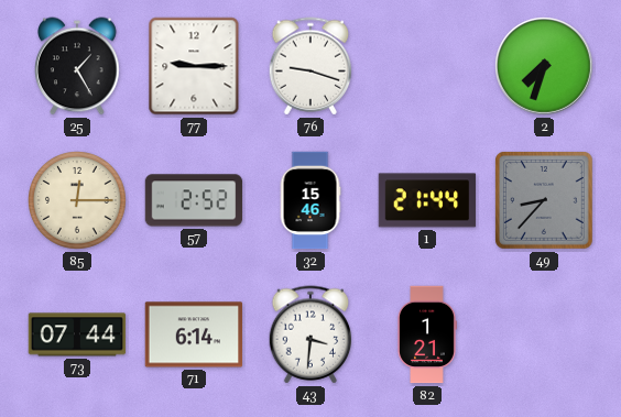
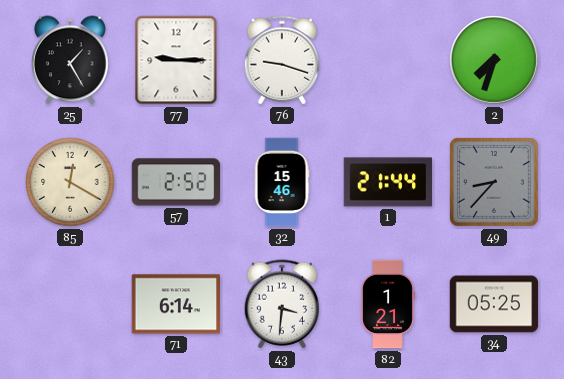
85: 12:15 -> 12:20 (70, 182)
73: 07:44 -> none (77, 334)
34: none -> 05:25 (494, 304)
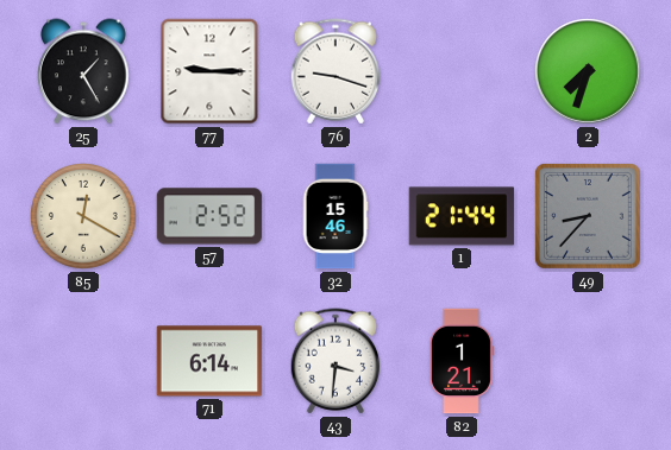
34: 05:25 -> none (494, 304)
